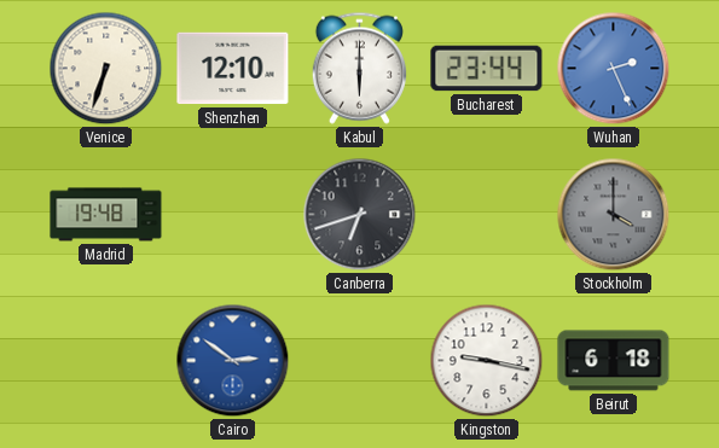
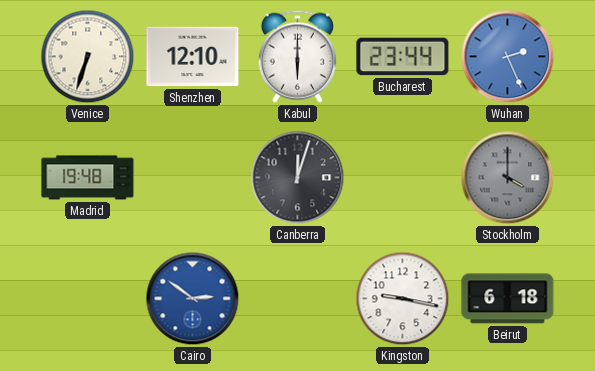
Canberra: 6:42 -> 12:03 (298, 178)
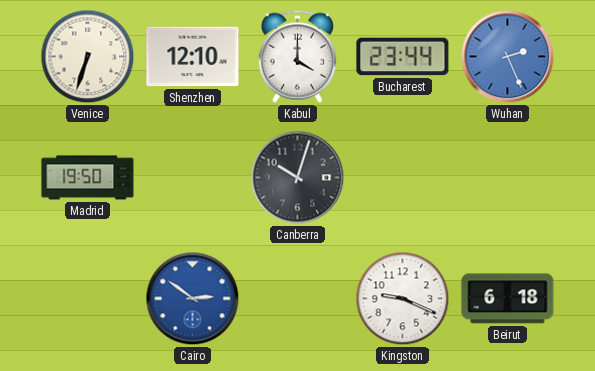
Kabul: 6:00 -> 4:00 (297, 56)
Madrid: 19:48 -> 19:50 (88, 178)
Canberra: 12:03 -> 10:03 (298, 178)
Stockholm: 4:00 -> none (508, 178)
Kingston: 9:17 -> 9:19 (403, 299)
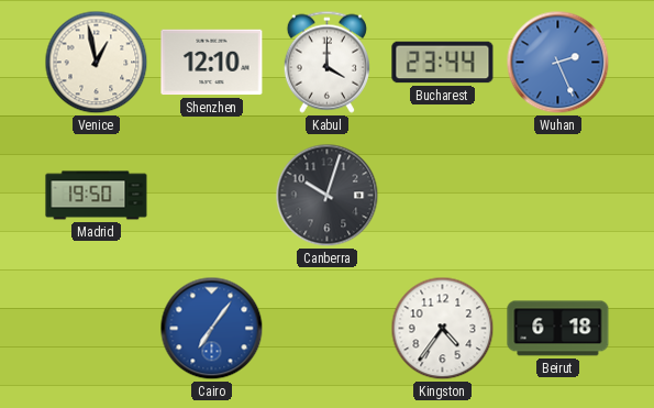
Venice: 6:33 -> 12:58 (97, 63)
Cairo: 2:51 -> 7:06 (212, 329)
Kingston: 9:19 -> 4:36 (443, 329)
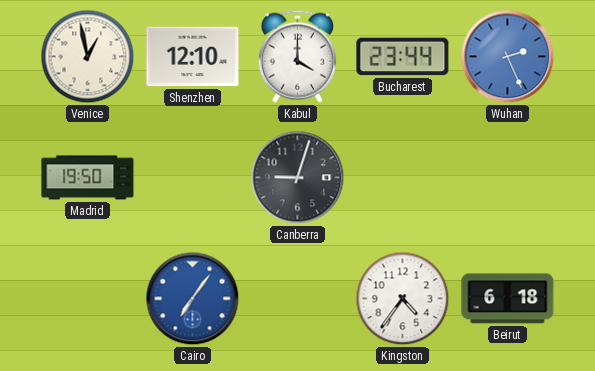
Canberra: 10:03 -> 9:03 (298, 178)
